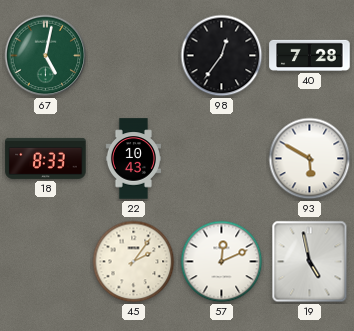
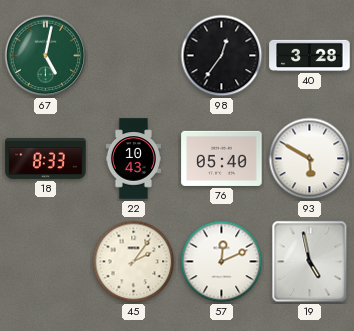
40: 7:28 -> 3:28 (310, 55)
76: none -> 05:40 (222, 158)
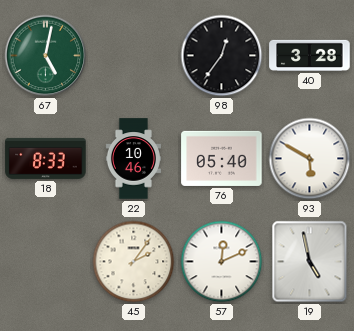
22: 10:43 -> 10:46 (133, 159)
